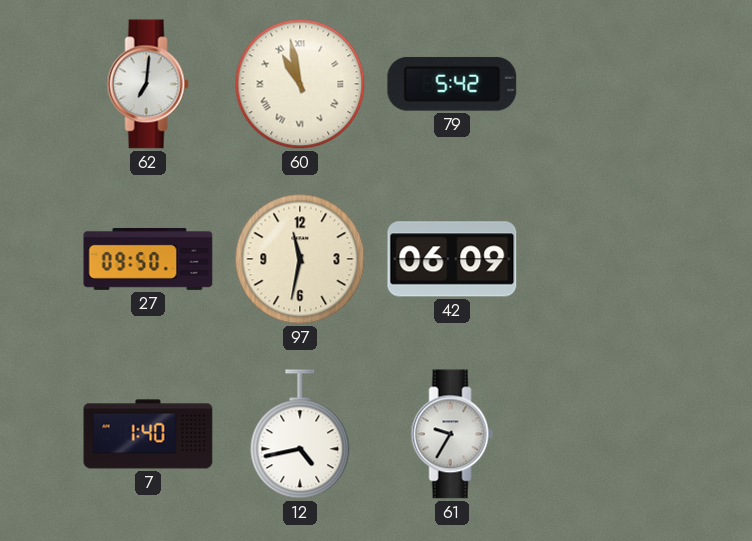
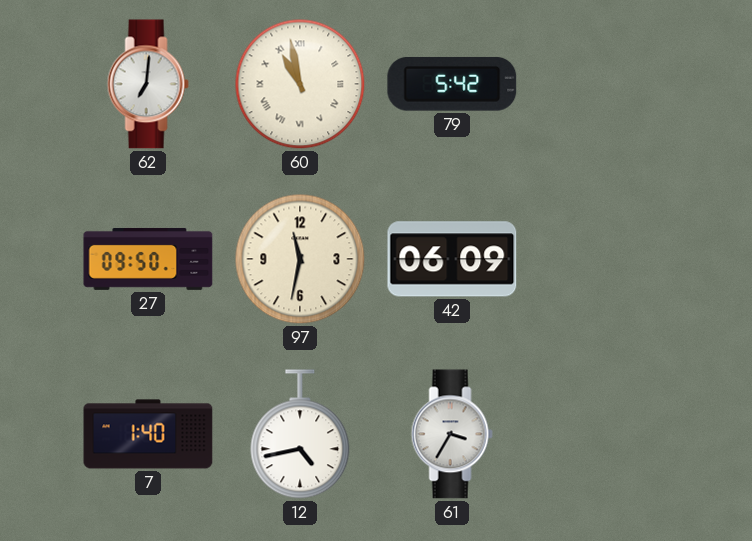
61: 9:35 -> 3:35 (452, 434)
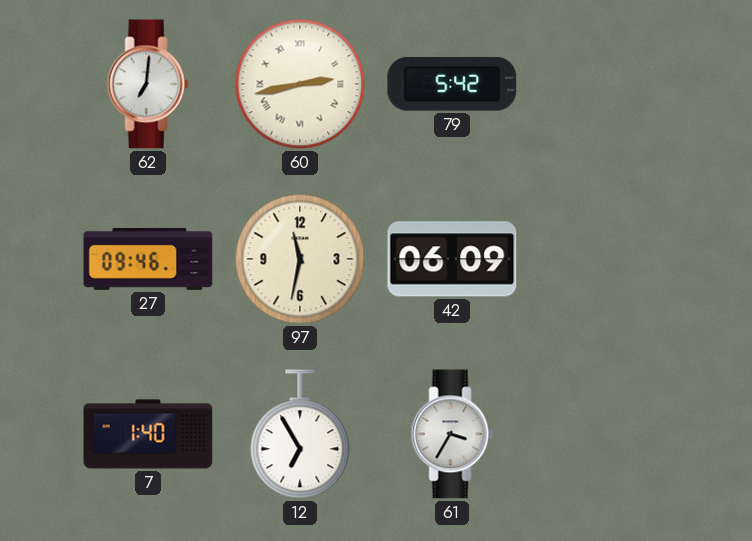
60: 10:58 -> 2:43 (300, 84)
27: 09:50 -> 09:46 (148, 259)
12: 4:43 -> 6:55 (300, 434)
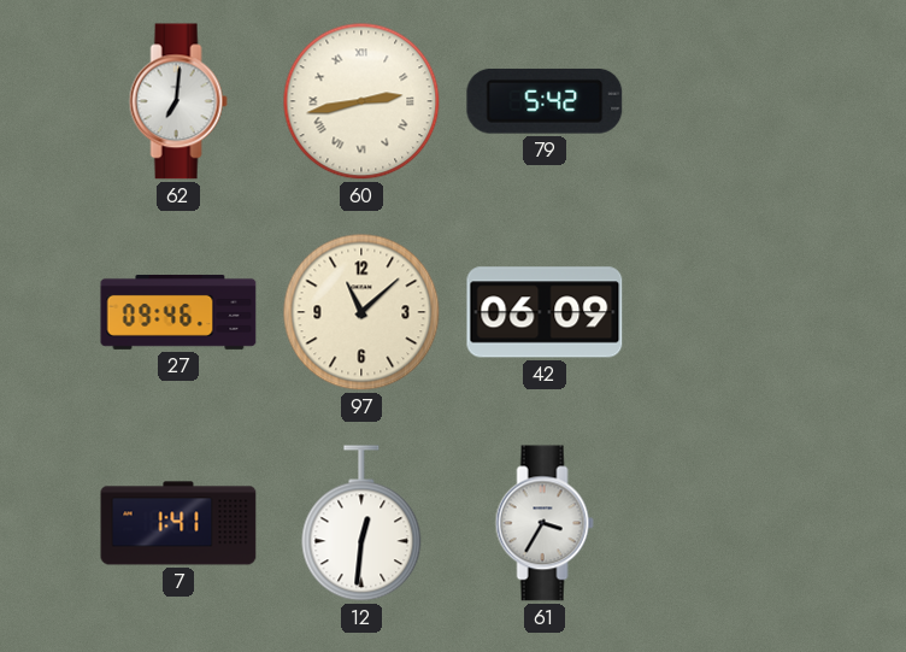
97: 11:32 -> 11:08 (361, 312)
7: 1:40 -> 1:41 (178, 523)
12: 6:55 -> 12:31 (361, 523)
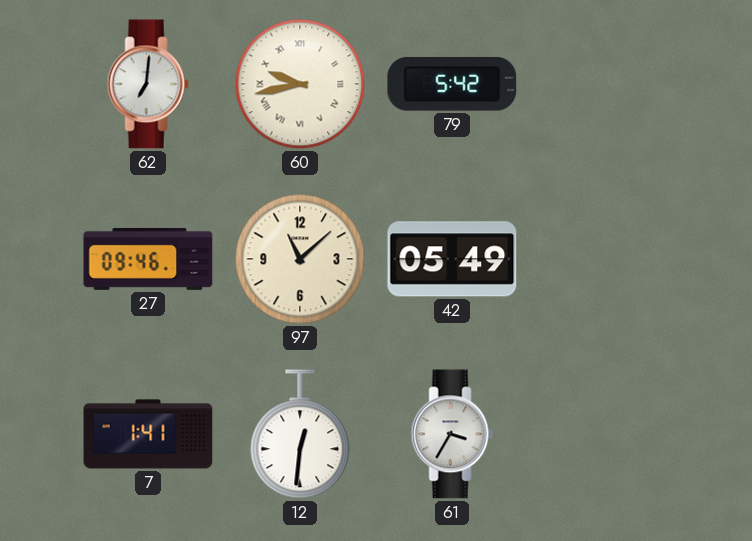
60: 2:43 -> 9:43 (300, 84)
42: 06:09 -> 05:49 (452, 259)
